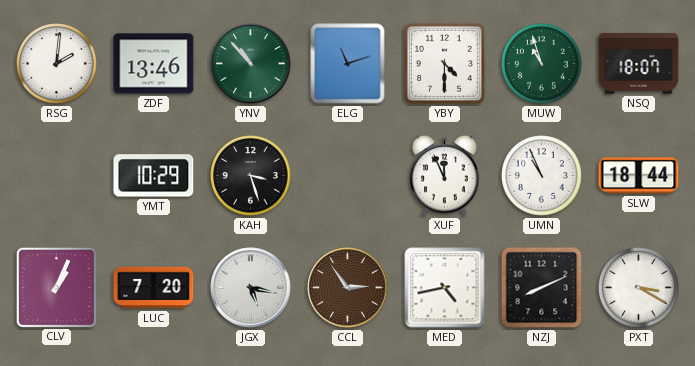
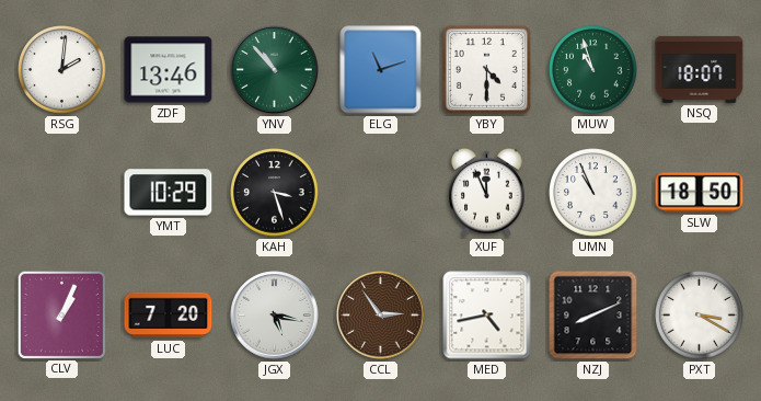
SLW: 18:44 -> 18:50 (700, 193)
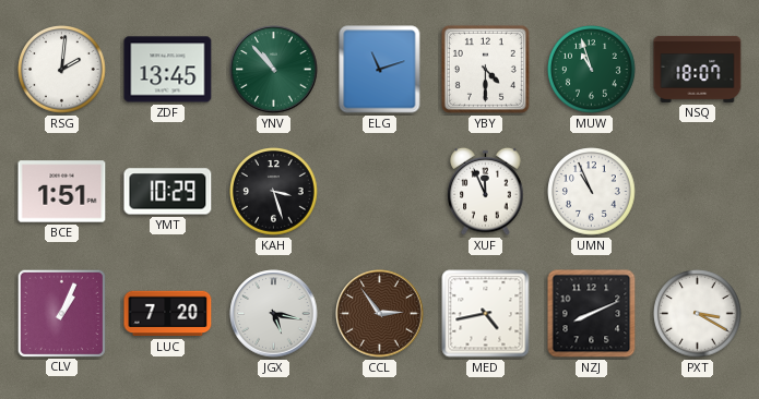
ZDF: 13:46 -> 13:45 (168, 70)
BCE: none -> 1:51 (62, 192)
SLW: 18:50 -> none (700, 193)
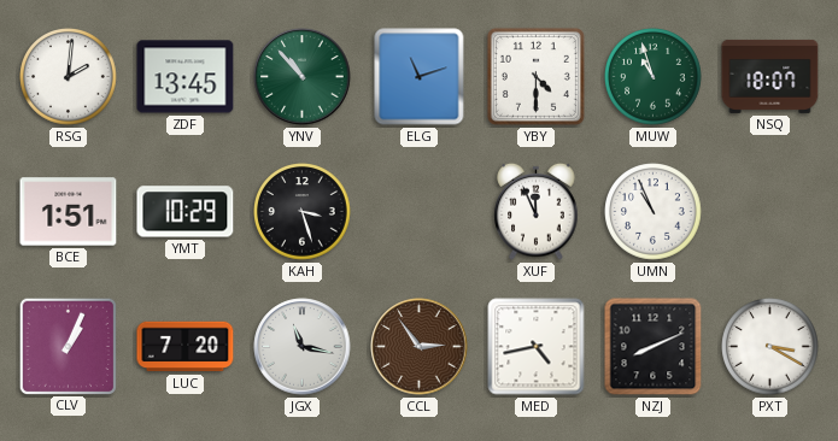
JGX: 5:17 -> 11:17 (303, 347)
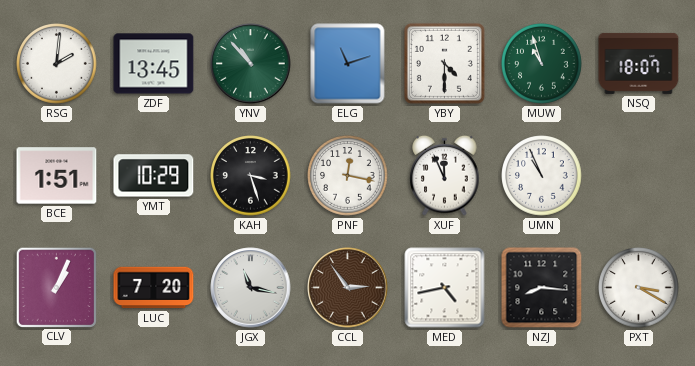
PNF: none -> 12:17 (348, 176)
NZJ: 8:11 -> 8:16 (542, 288)
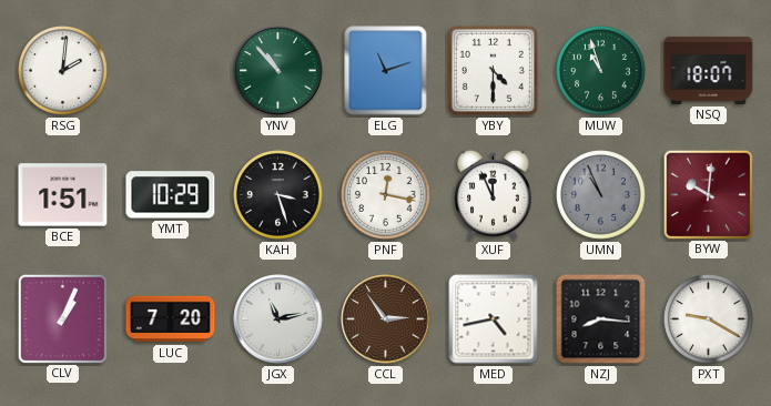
ZDF: 13:45 -> none (154, 64)
UMN dial: white -> grey (601, 195)
BYW: none -> 10:01 (708, 194)
JGX: 11:17 -> 11:13 (278, 319)
PXT: 3:20 -> 9:20 (709, 319)
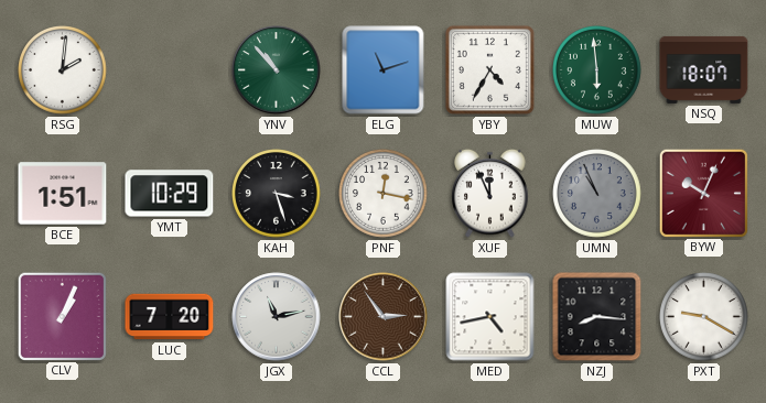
YBY: 4:30 -> 4:35 (489, 69)
MUW: 10:57 -> 5:59 (597, 70)
BYW: 10:01 -> 10:04 (703, 193)
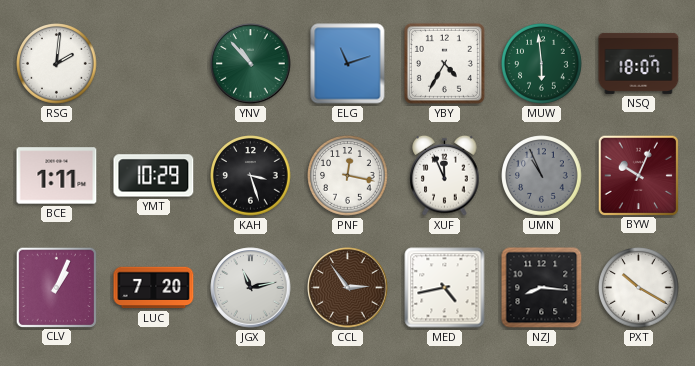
BCE: 1:51 -> 1:11 (57, 176)
PXT: 9:20 -> 10:20 (639, 288)
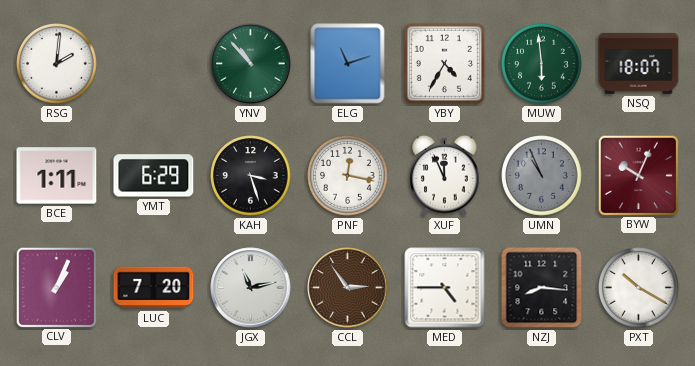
YMT: 10:29 -> 6:29 (154, 176)
MED: 4:43 -> 4:45 (445, 288)
